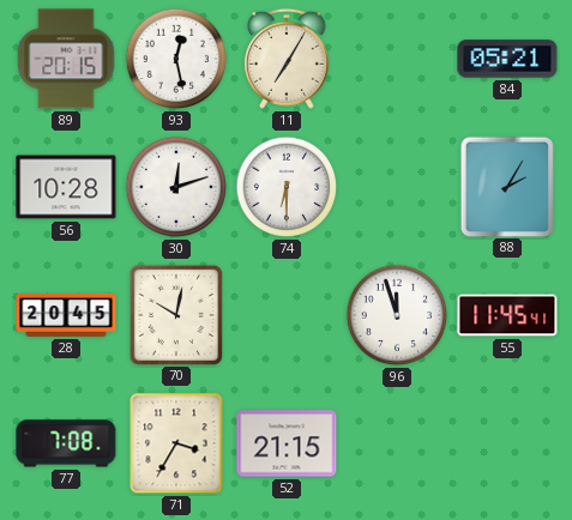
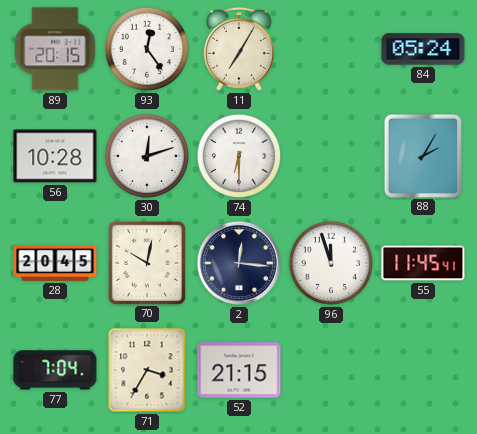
93: 12:28 -> 12:24 (147, 49)
84: 05:21 -> 05:24 (423, 49)
2: none -> 12:16 (239, 263)
77: 7:08 -> 7:04 (55, 370)
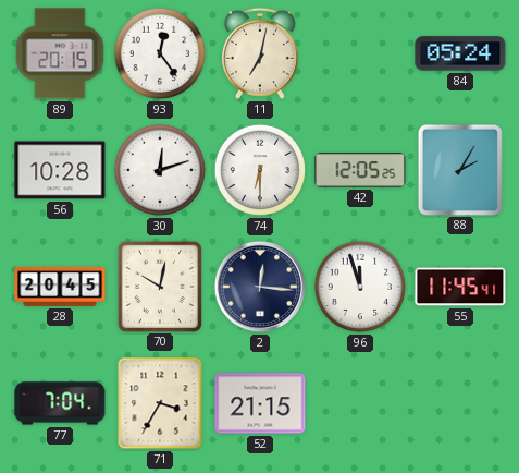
11: 7:05 -> 7:02 (260, 53)
42: none -> 12:05 (360, 170)
